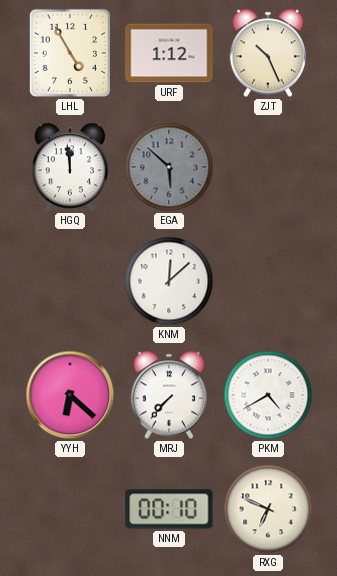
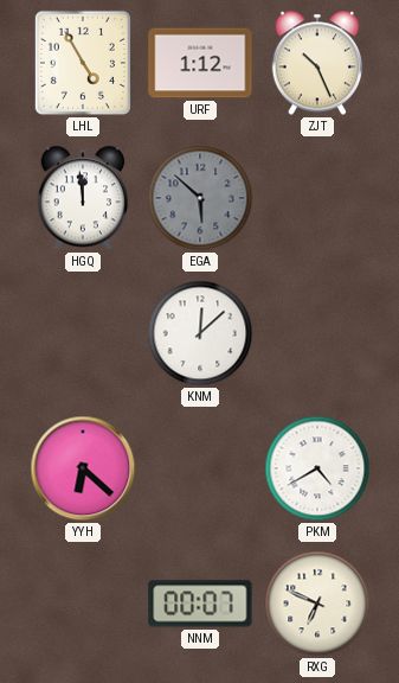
MRJ: 7:37 -> none (169, 395)
NNM: 00:10 -> 00:07 (200, 604)
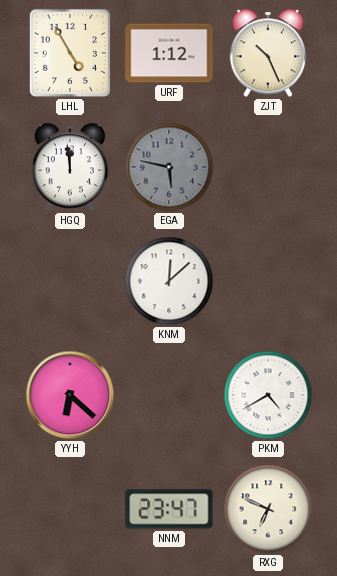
EGA: 5:52 -> 5:47 (169, 167)
NNM: 00:07 -> 23:47 (169, 509)
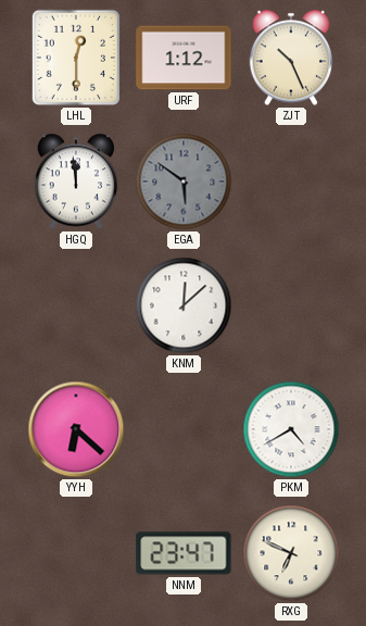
LHL: 4:55 -> 12:30 (76, 58)
EGA: 5:47 -> 5:51 (184, 181)
